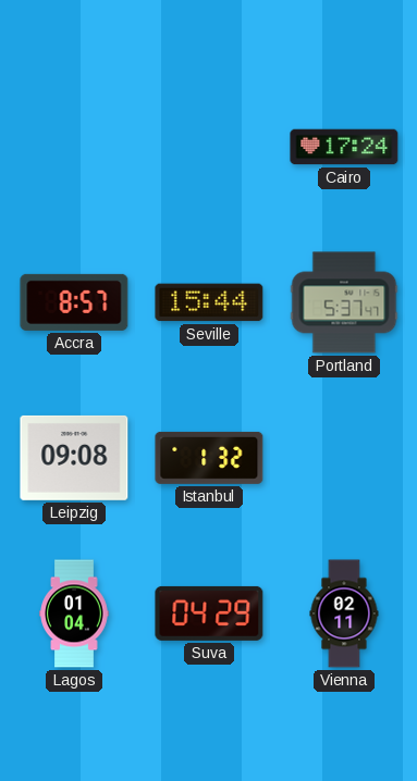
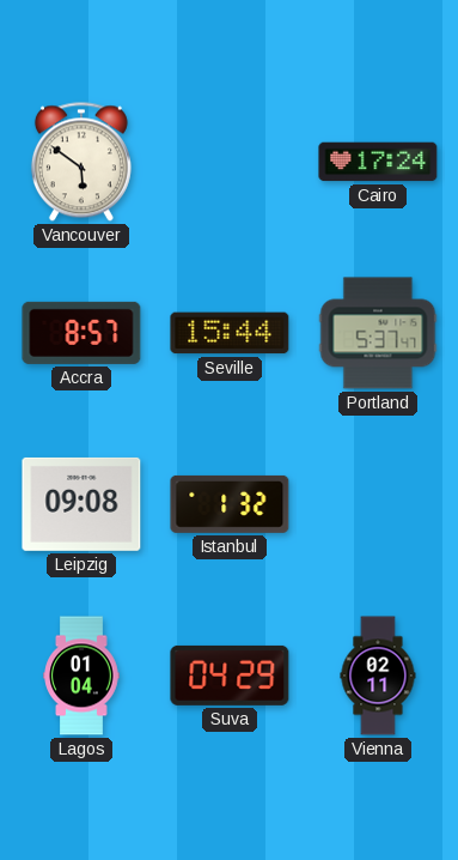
Vancouver: none -> 5:51 (81, 162)
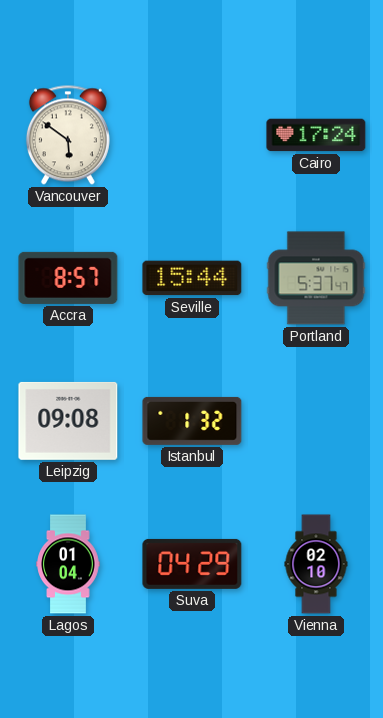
Vienna: 02:11 -> 02:10 (316, 564)
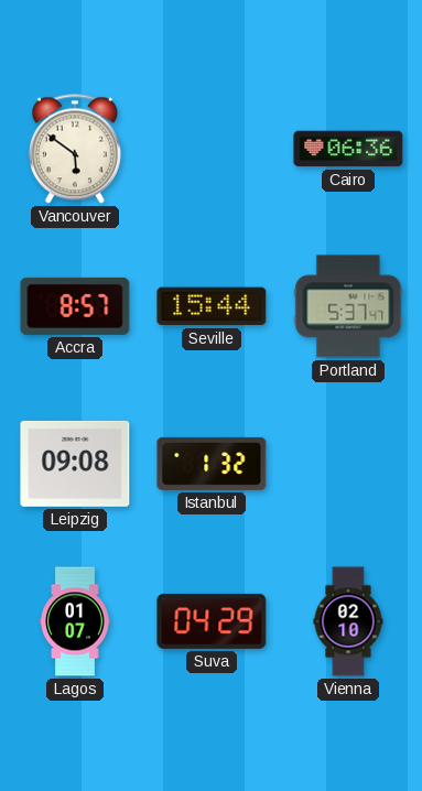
Cairo: 17:24 -> 06:36 (348, 149)
Lagos: 01:04 -> 01:07 (75, 621)
